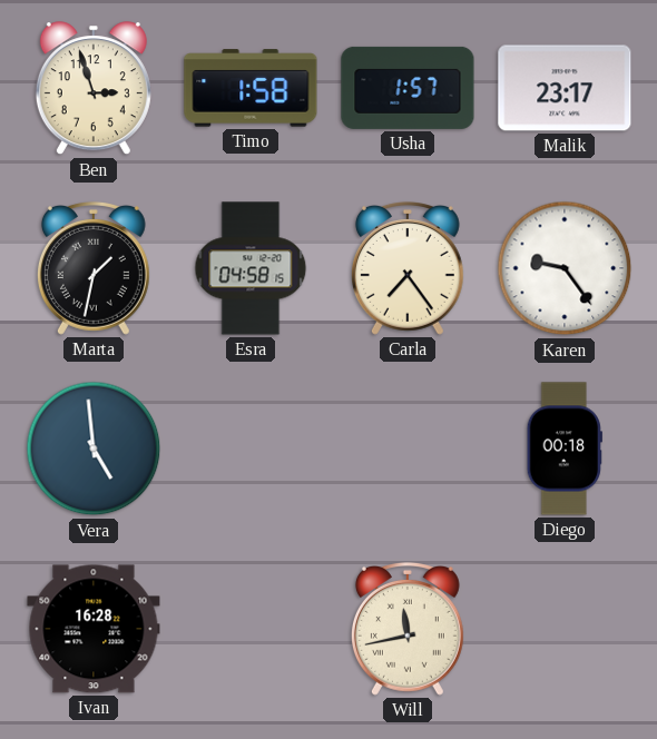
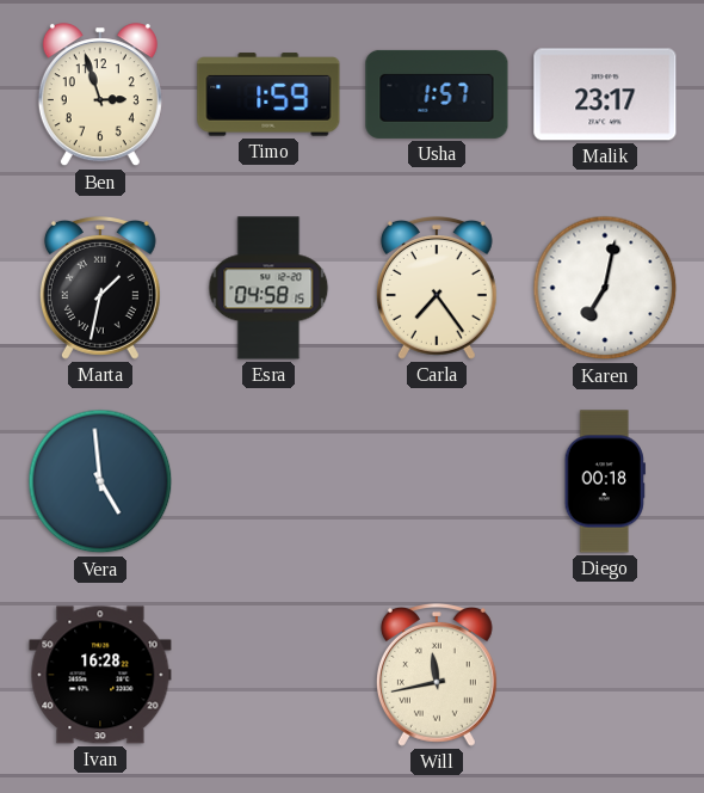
Timo: 1:58 -> 1:59 (268, 94)
Karen: 9:24 -> 7:02 (605, 288)
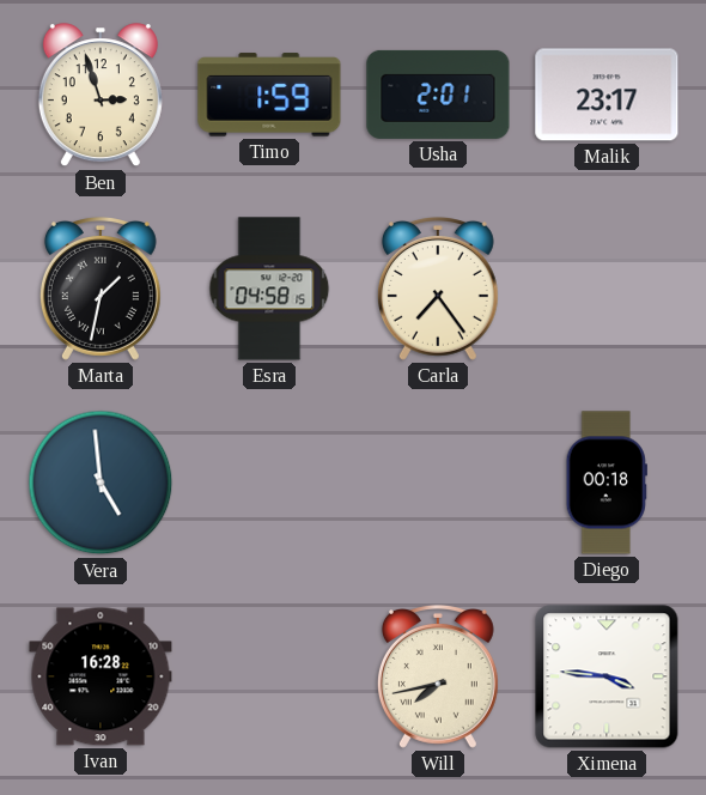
Usha: 1:57 -> 2:01 (438, 95)
Karen: 7:02 -> none (605, 288)
Will: 11:43 -> 7:43 (438, 678)
Ximena: none -> 3:46 (607, 676)
